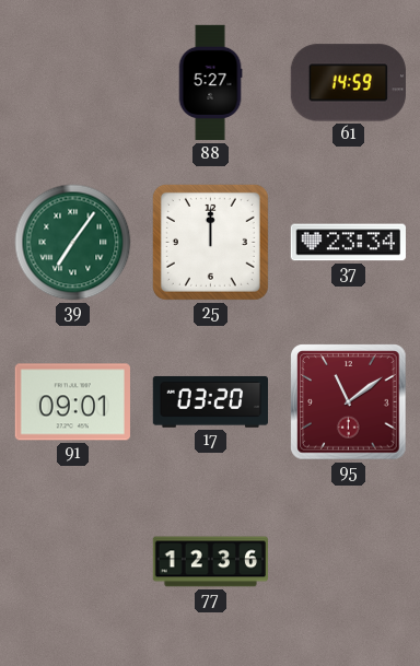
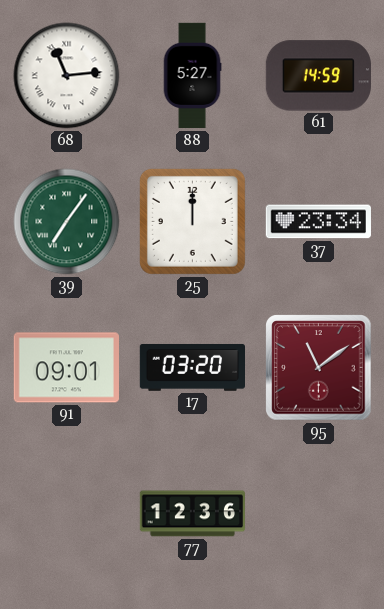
68: none -> 11:14 (67, 76)
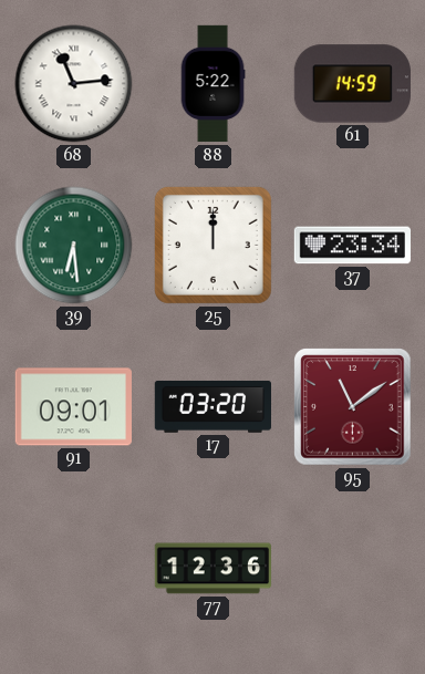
88: 5:27 -> 5:22 (212, 84)
39: 7:06 -> 6:29 (74, 246)
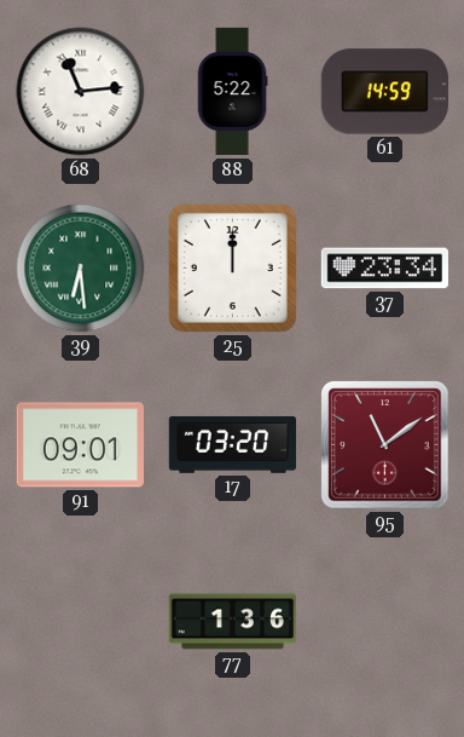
77: 12:36 -> 1:36 (233, 622)
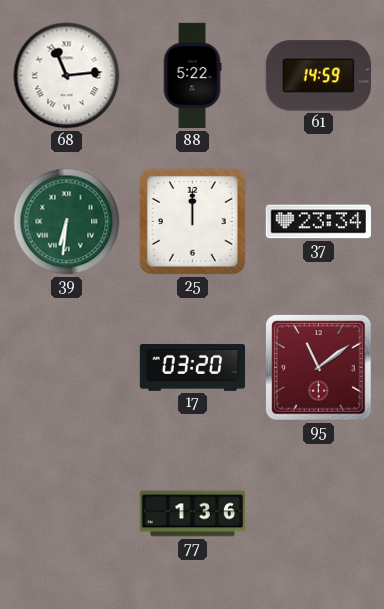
39: 6:29 -> 6:31 (67, 222)
91: 09:01 -> none (80, 445)
